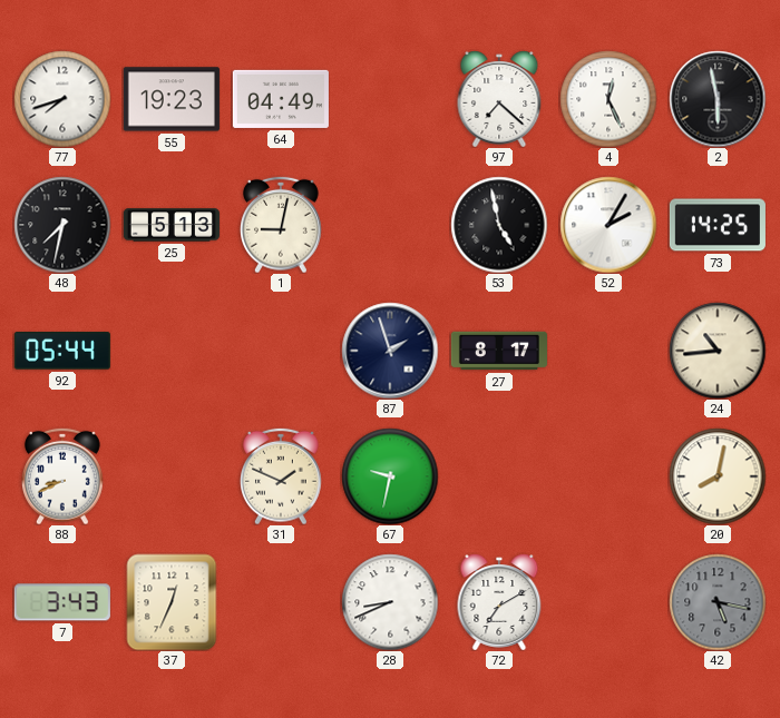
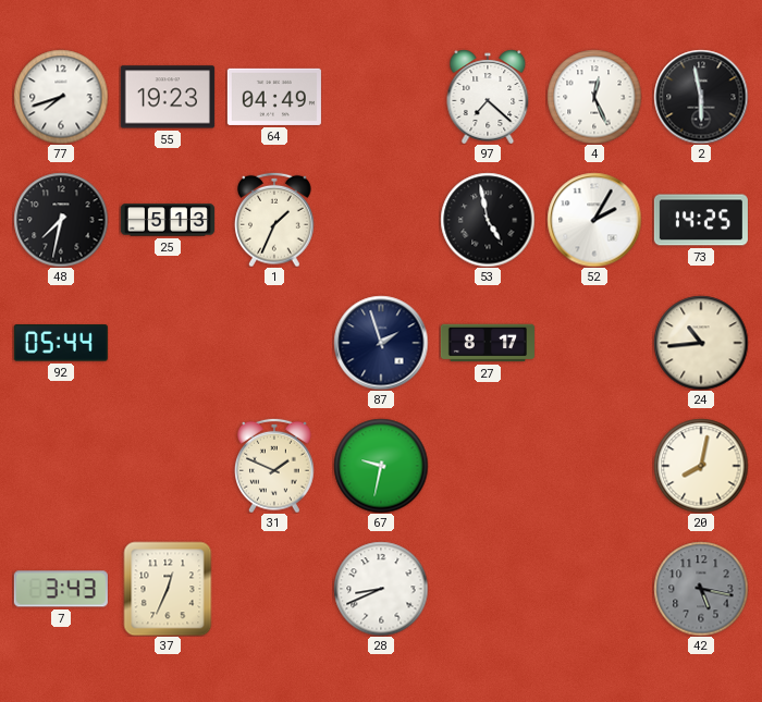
1: 9:02 -> 1:34 (275, 220)
88: 8:41 -> none (64, 476)
72: 7:10 -> none (499, 602)
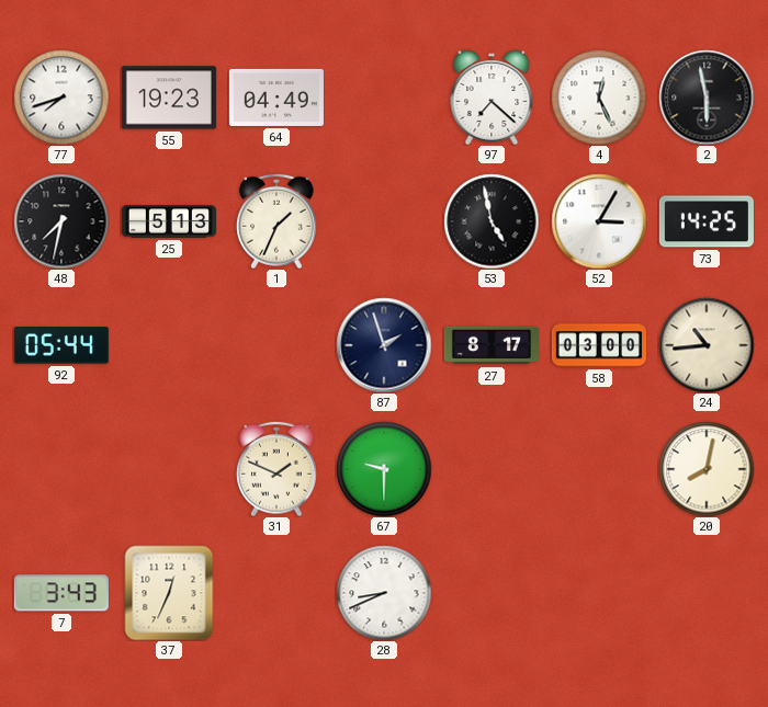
52: 2:05 -> 3:05 (599, 221)
58: none -> 03:00 (599, 345)
67: 9:32 -> 9:30 (384, 469)
42: 5:17 -> none (701, 589)
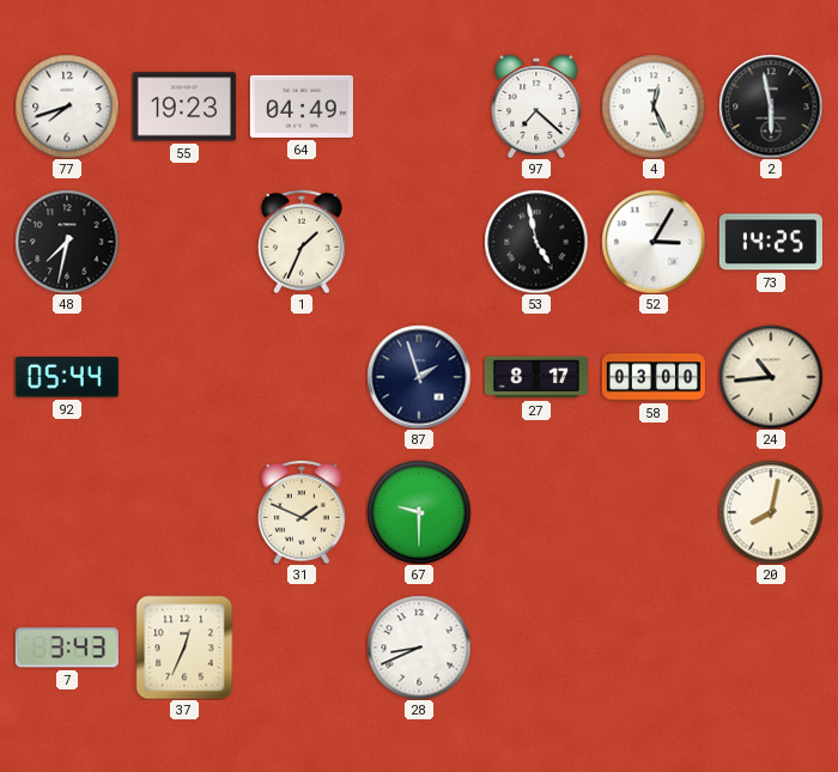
25: 5:13 -> none (169, 221)
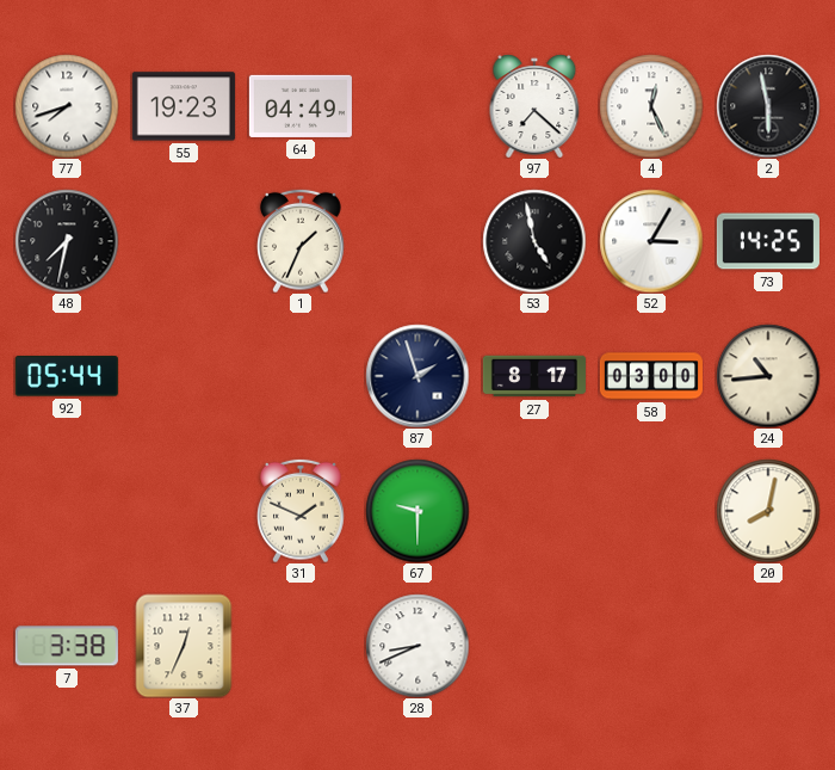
7: 3:43 -> 3:38 (67, 646)
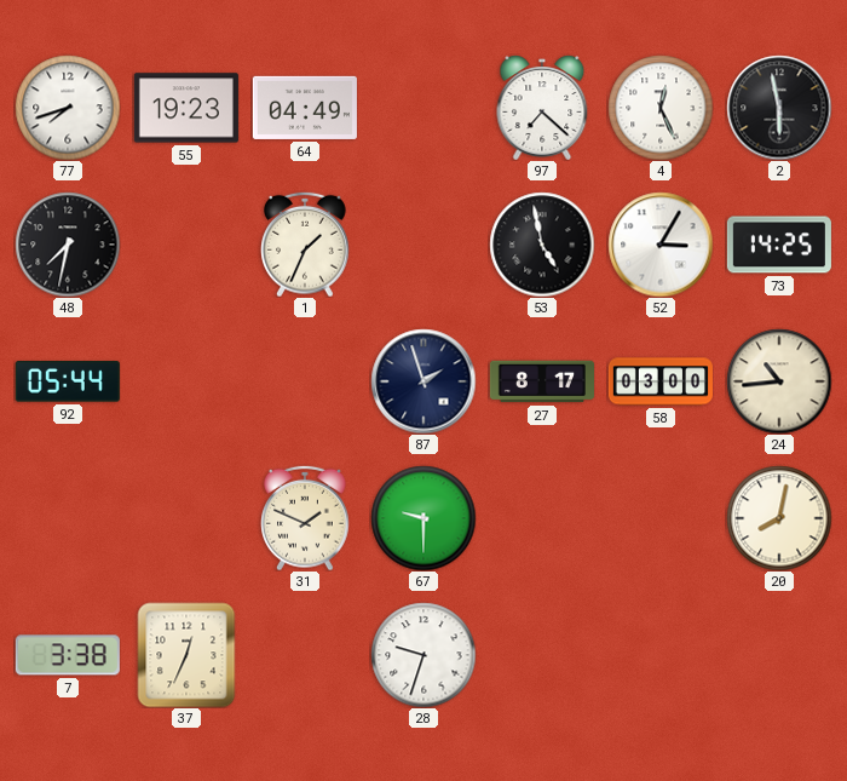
28: 8:41 -> 9:33 (423, 655)
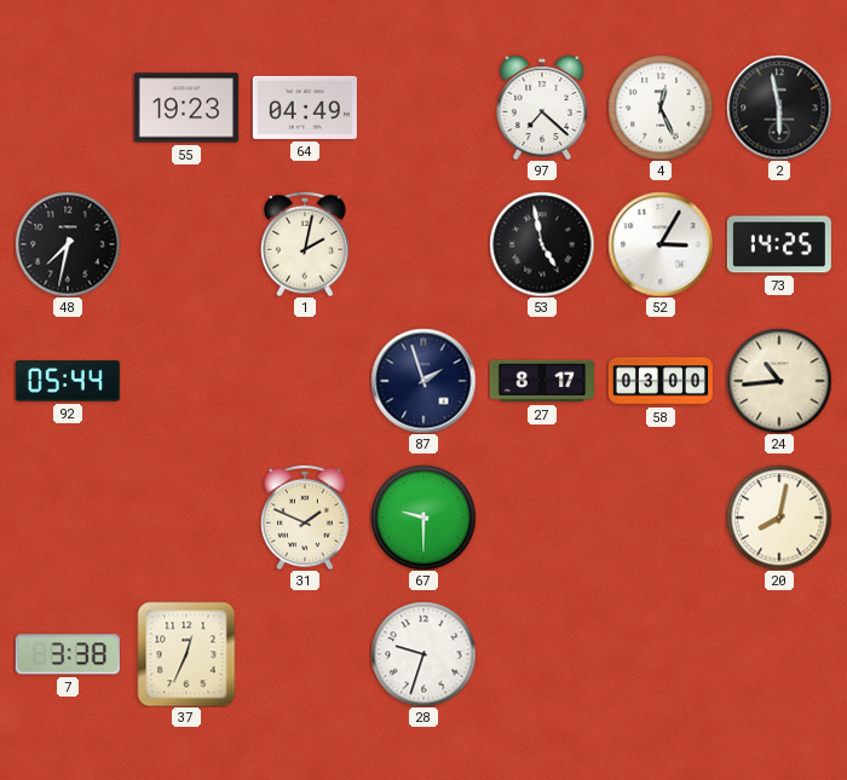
77: 7:42 -> none (68, 108)
1: 1:34 -> 2:02 (306, 244)
